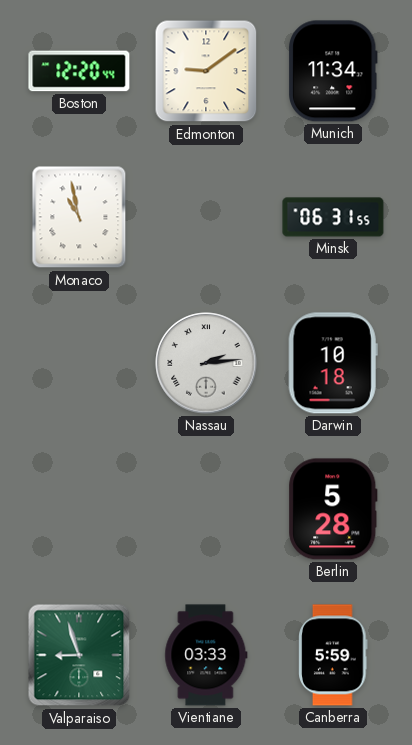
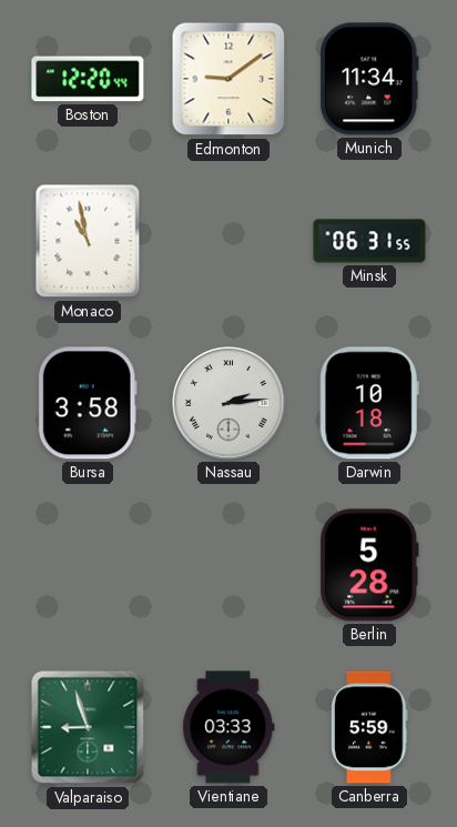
Bursa: none -> 3:58 (88, 403)
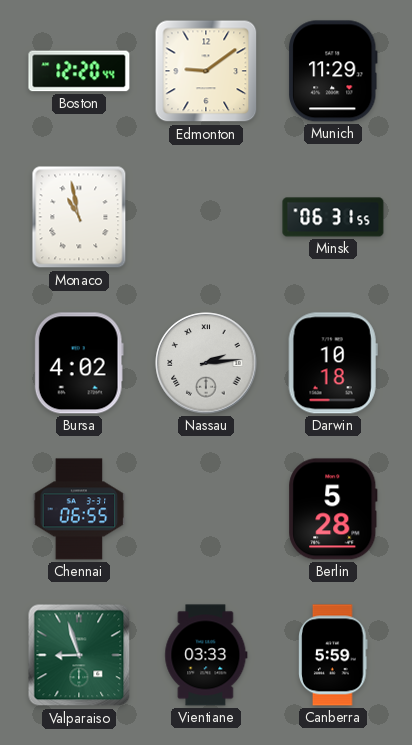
Munich: 11:34 -> 11:29 (333, 71)
Bursa: 3:58 -> 4:02 (79, 363)
Chennai: none -> 06:55 (79, 509)
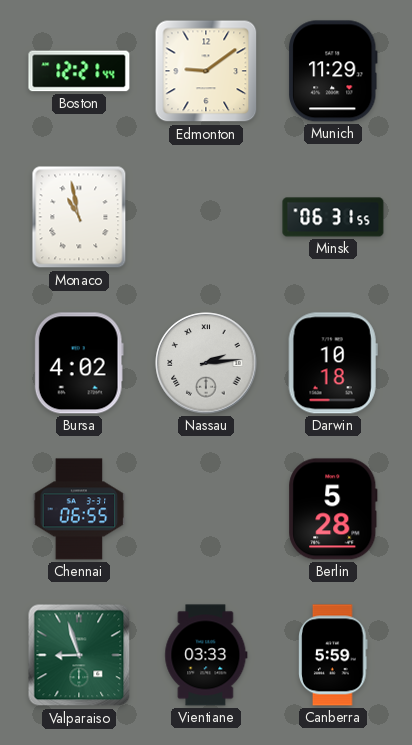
Boston: 12:20 -> 12:21 (79, 71)
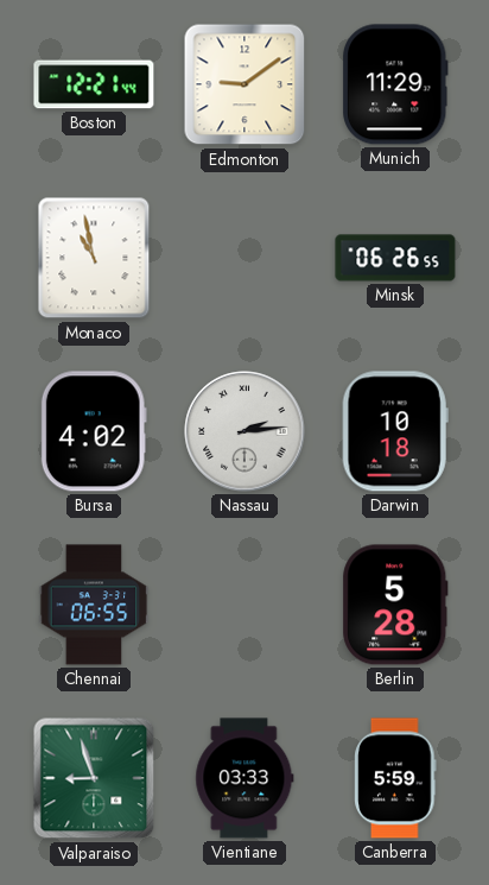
Minsk: 06:31 -> 06:26 (395, 258)
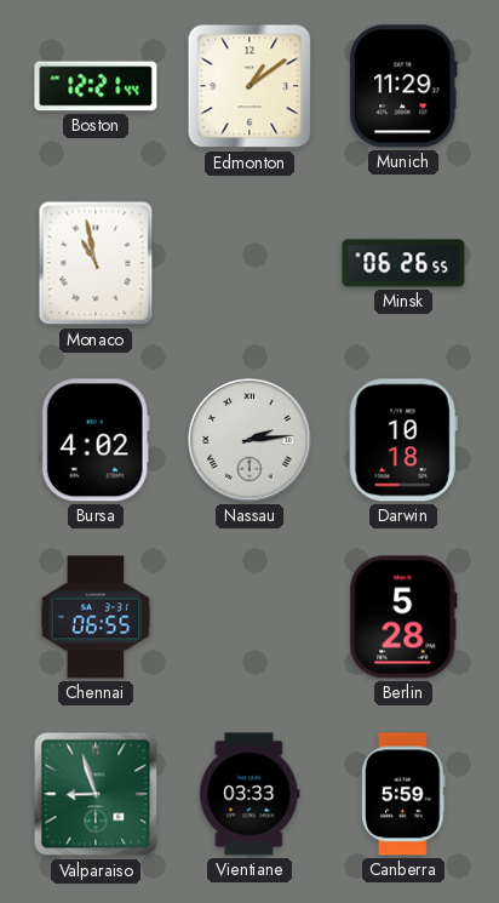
Edmonton: 9:09 -> 1:09 (249, 86)
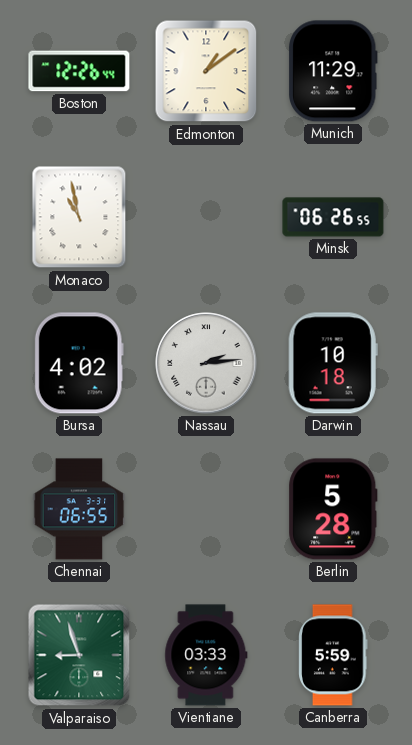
Boston: 12:21 -> 12:26 (79, 71)
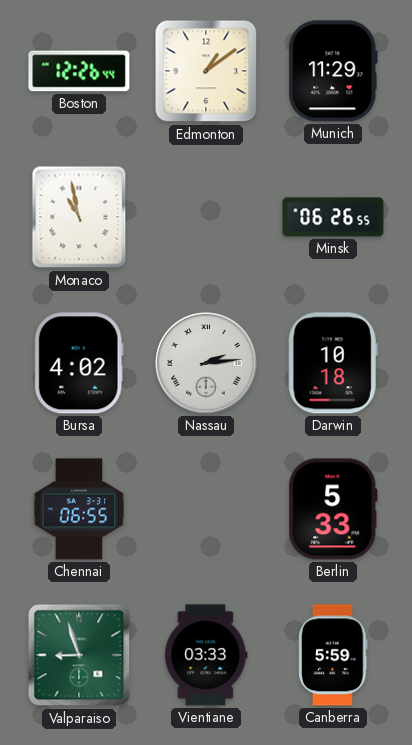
Berlin: 5:28 -> 5:33 (333, 509)
